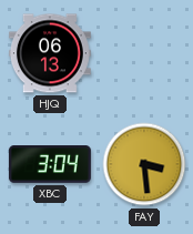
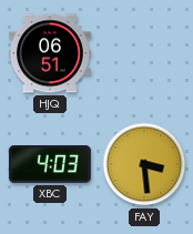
HJQ: 06:13 -> 06:51 (50, 53)
XBC: 3:04 -> 4:03 (50, 165)
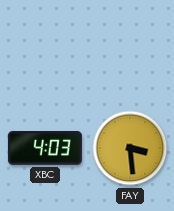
HJQ: 06:51 -> none (50, 53)
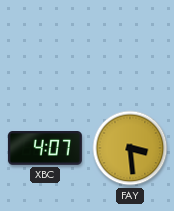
XBC: 4:03 -> 4:07 (45, 149)
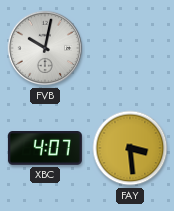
FVB: none -> 10:02 (45, 48)
